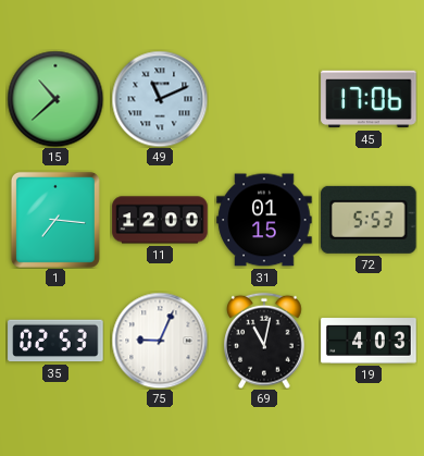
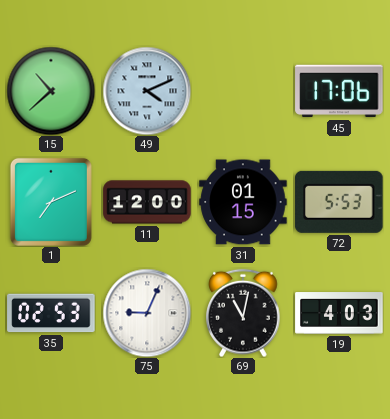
49: 11:11 -> 4:11 (147, 91)
1: 7:16 -> 7:11 (51, 202)
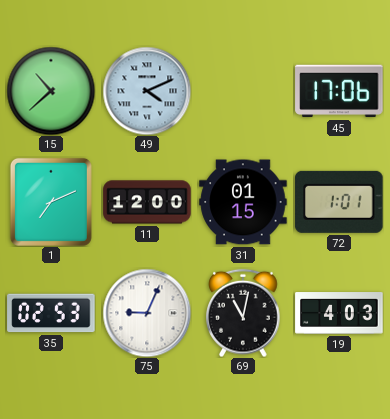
72: 5:53 -> 1:01 (339, 202)
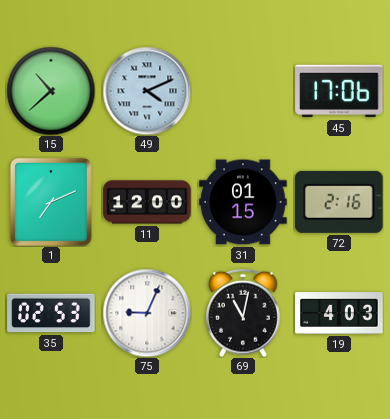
72: 1:01 -> 2:16 (339, 202)
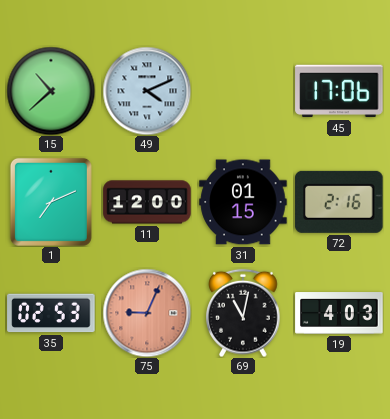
75 dial: white -> salmon (147, 313)
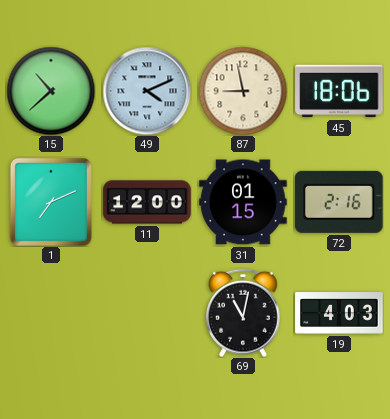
87: none -> 8:58 (243, 91)
45: 17:06 -> 18:06 (339, 91)
35: 02:53 -> none (51, 313)
75: 9:04 -> none (147, 313)
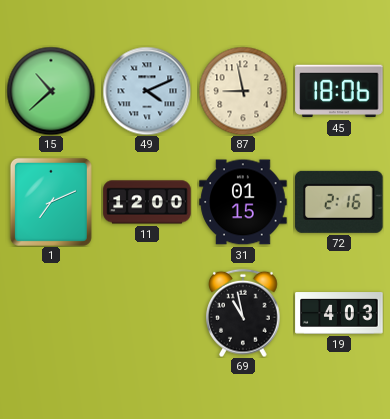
69: 11:02 -> 10:58 (243, 313)
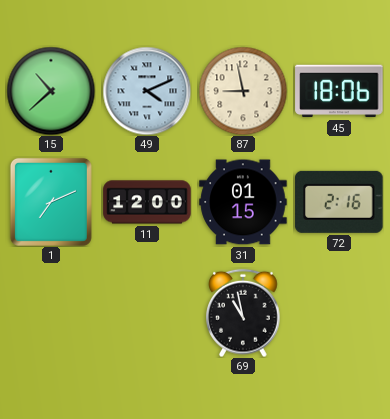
19: 4:03 -> none (339, 313)
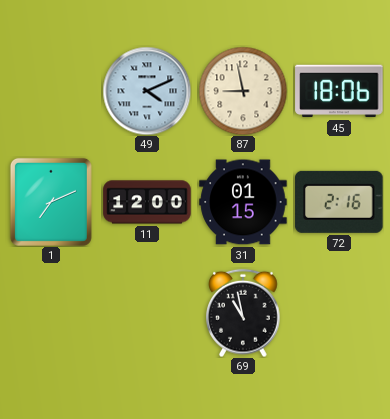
15: 10:38 -> none (51, 91)
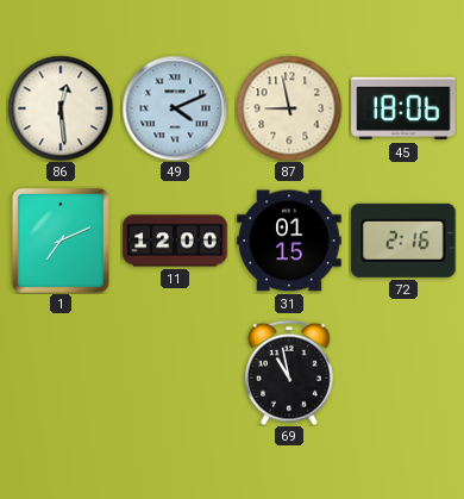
86: none -> 12:29 (61, 108)
